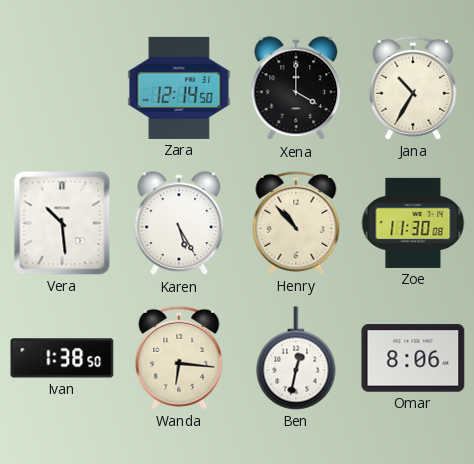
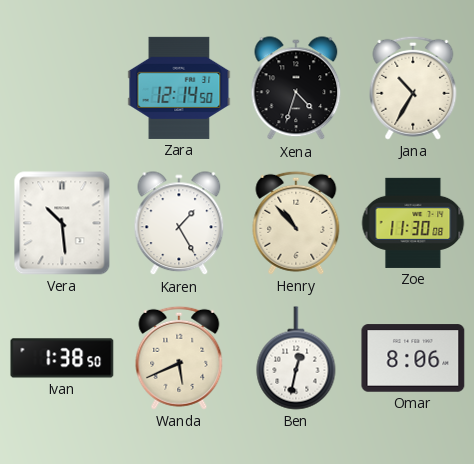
Xena: 4:00 -> 4:33 (296, 89)
Karen: 5:25 -> 1:25 (179, 224)
Wanda: 6:16 -> 5:41 (179, 358)
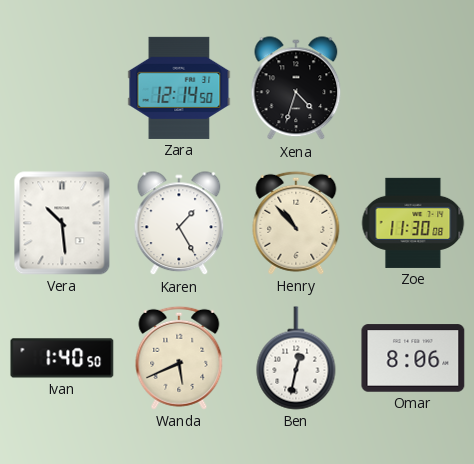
Jana: 10:35 -> none (413, 88)
Ivan: 1:38 -> 1:40 (62, 358)
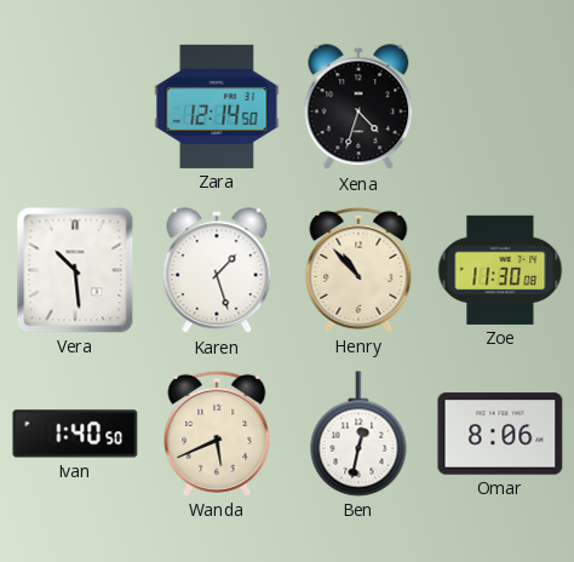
Karen: 1:25 -> 1:27 (217, 271)
